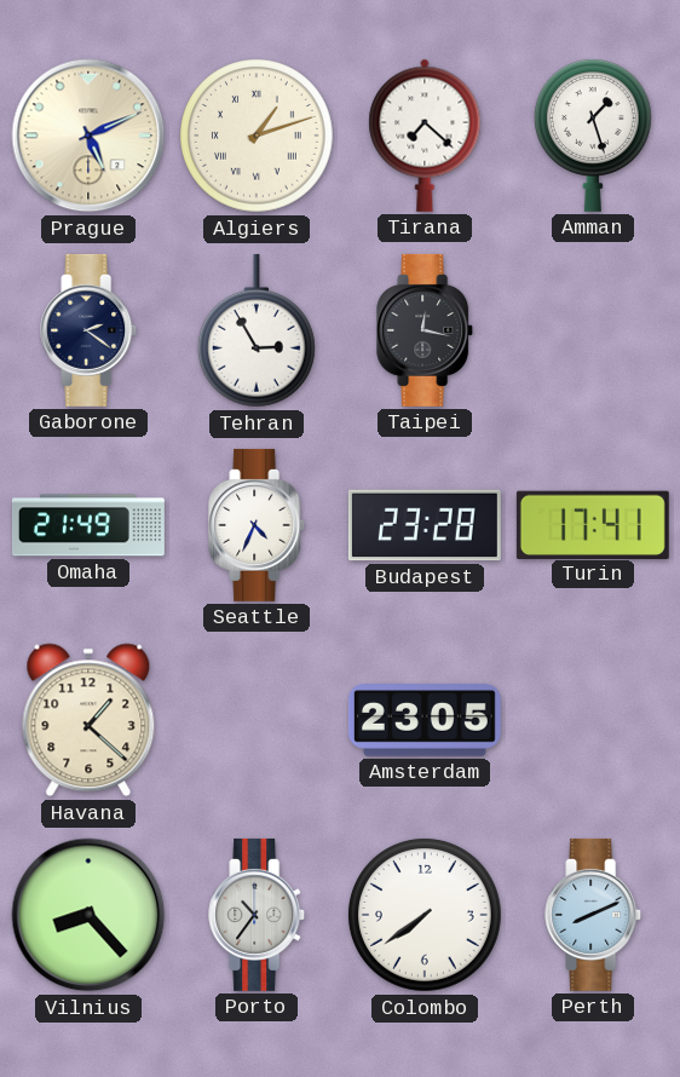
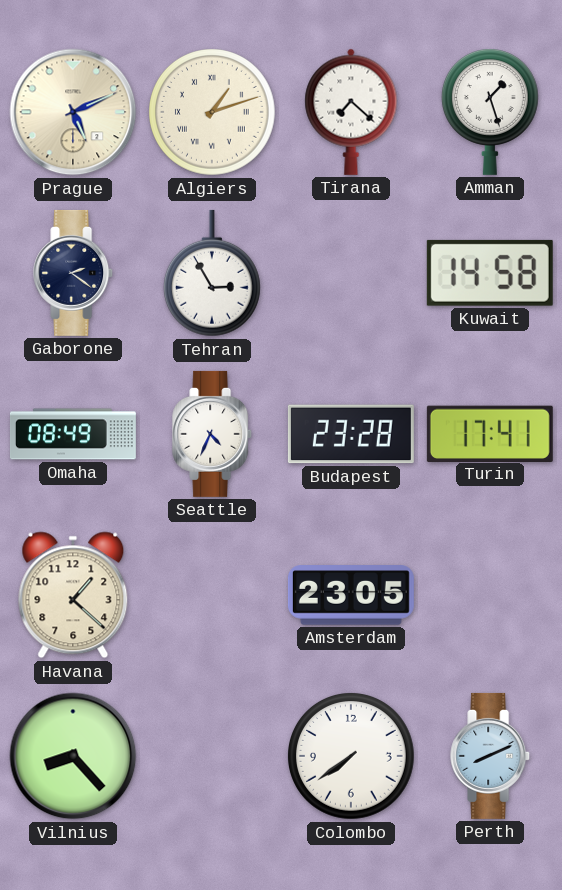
Taipei: 12:17 -> none (426, 330)
Kuwait: none -> 14:58 (490, 273)
Omaha: 21:49 -> 08:49 (73, 434)
Porto: 10:36 -> none (258, 915)
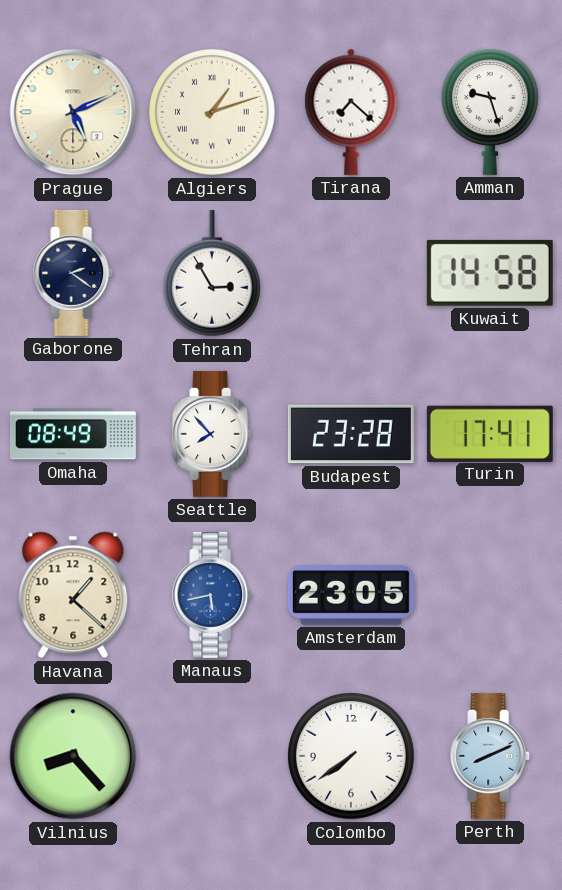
Amman: 1:27 -> 9:27 (490, 112)
Seattle: 4:34 -> 7:53 (213, 434)
Manaus: none -> 5:43 (213, 595)
